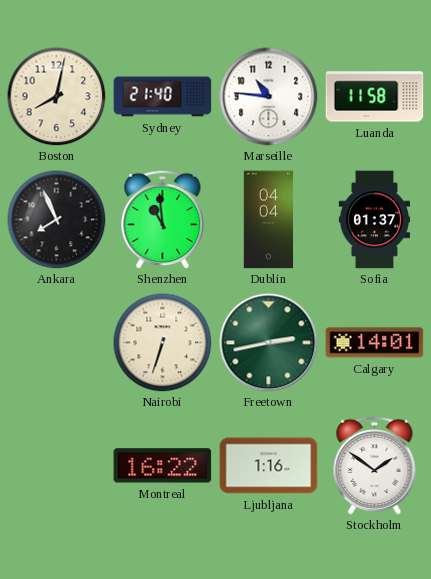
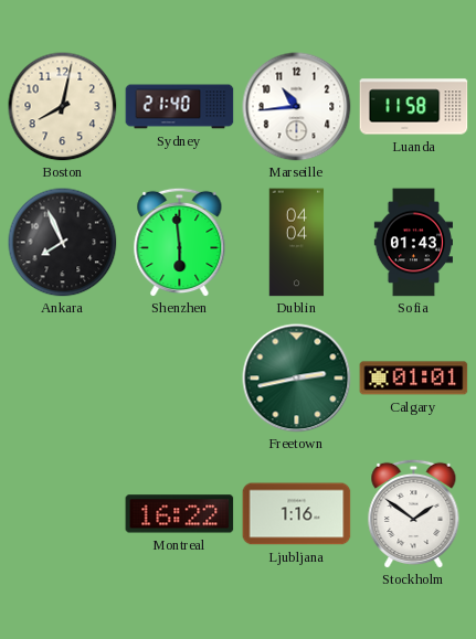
Marseille: 10:46 -> 10:44 (297, 107)
Shenzhen: 10:59 -> 5:59 (180, 242)
Sofia: 01:37 -> 01:43 (413, 243)
Nairobi: 6:33 -> none (163, 343)
Calgary: 14:01 -> 01:01 (414, 379)
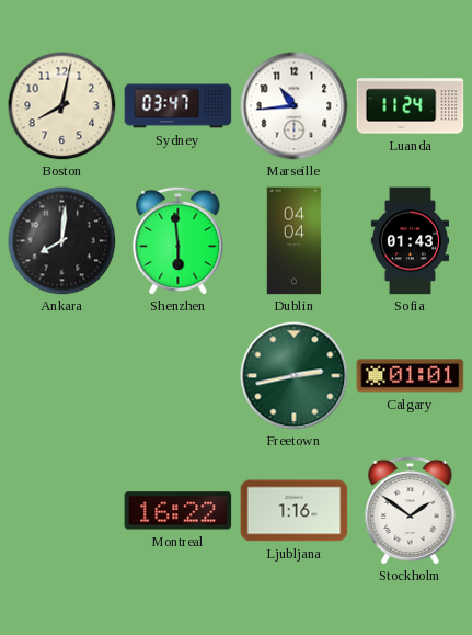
Sydney: 21:40 -> 03:47 (179, 106)
Luanda: 11:58 -> 11:24 (411, 106)
Ankara: 7:56 -> 8:01 (62, 241)
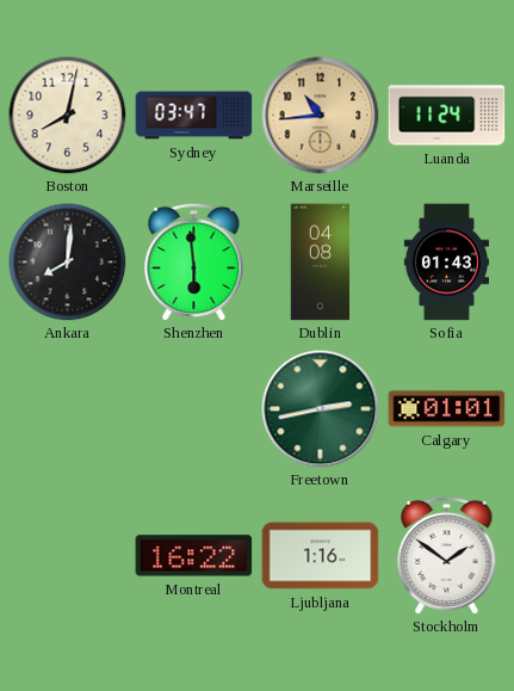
Marseille dial: white -> champagne (321, 116)
Dublin: 04:04 -> 04:08 (321, 263)
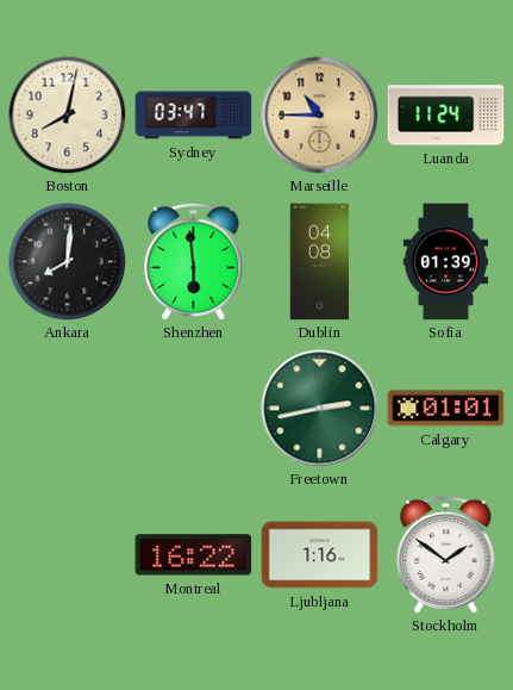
Marseille: 10:44 -> 10:45 (320, 116)
Sofia: 01:43 -> 01:39 (445, 262)
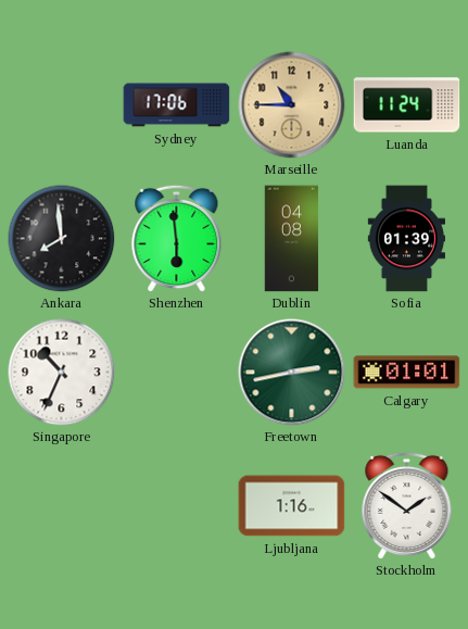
Boston: 8:02 -> none (68, 116)
Sydney: 03:47 -> 17:06 (177, 105)
Ankara: 8:01 -> 7:59 (62, 239)
Singapore: none -> 10:34 (62, 373)
Montreal: 16:22 -> none (194, 555)
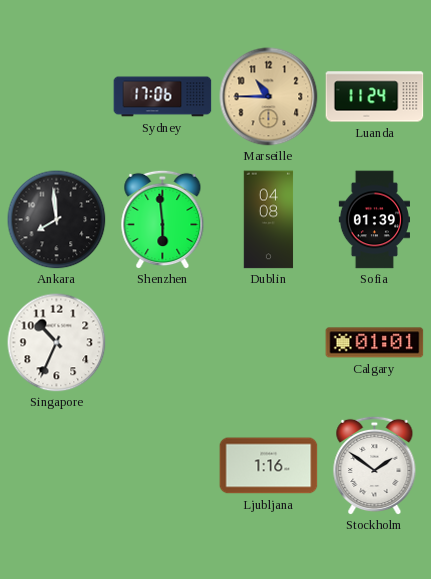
Freetown: 2:43 -> none (292, 373)
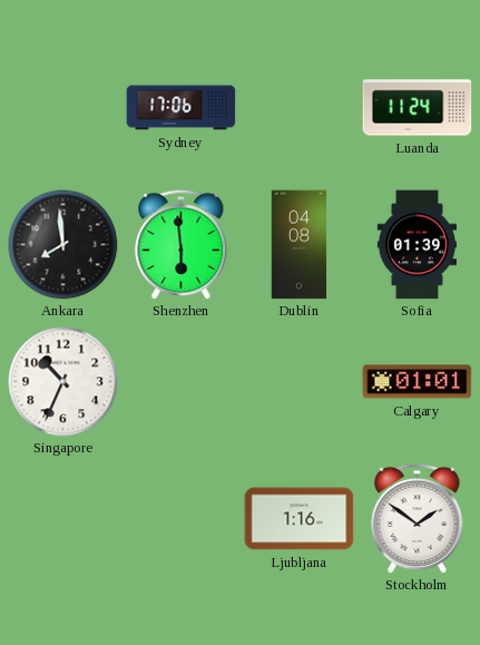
Marseille: 10:45 -> none (269, 97)
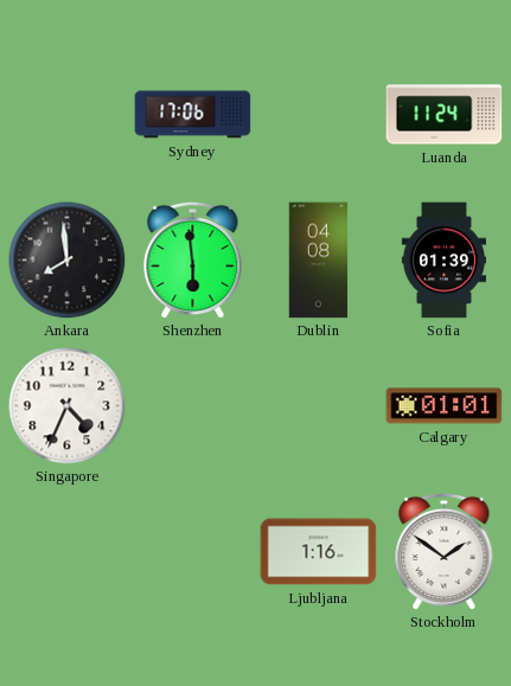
Singapore: 10:34 -> 4:34 (68, 406)
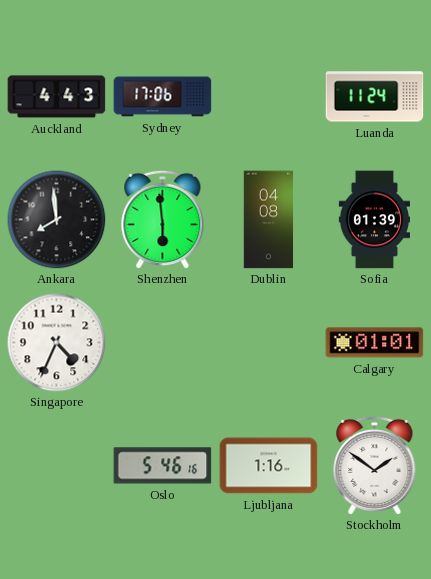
Auckland: none -> 4:43 (57, 97)
Oslo: none -> 5:46 (163, 466)
